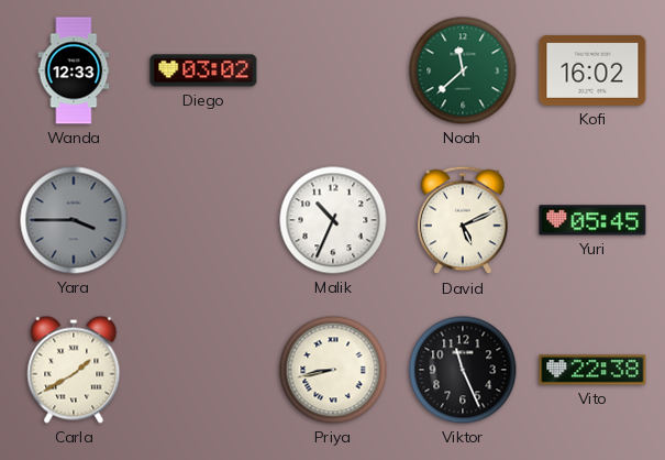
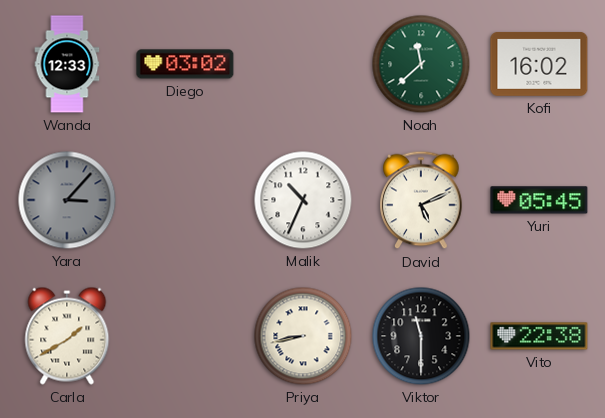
Yara: 3:45 -> 3:07 (67, 200)
Viktor: 11:26 -> 11:30 (421, 336)
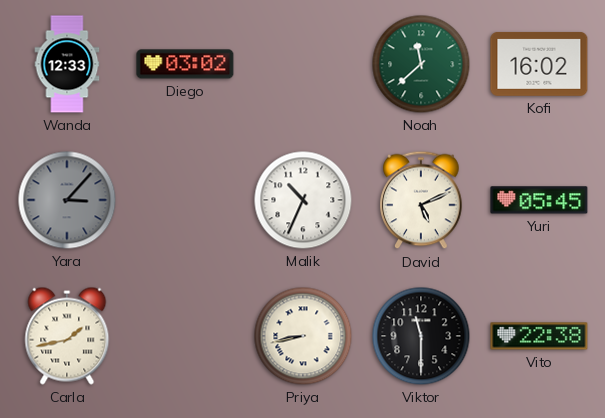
Carla: 1:40 -> 1:43 (67, 336)
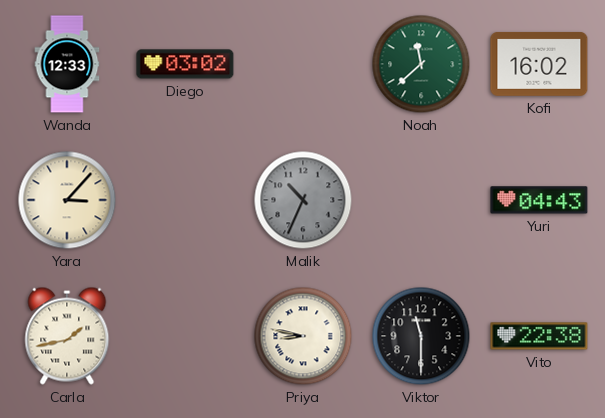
Yara dial: grey -> cream (67, 200)
Malik dial: white -> grey (303, 200)
David: 5:11 -> none (421, 200)
Yuri: 05:45 -> 04:43 (539, 200)
Priya: 8:43 -> 8:47 (303, 336)
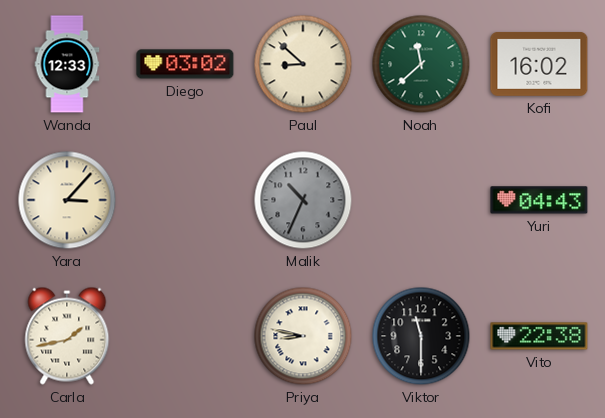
Paul: none -> 8:52 (303, 64)
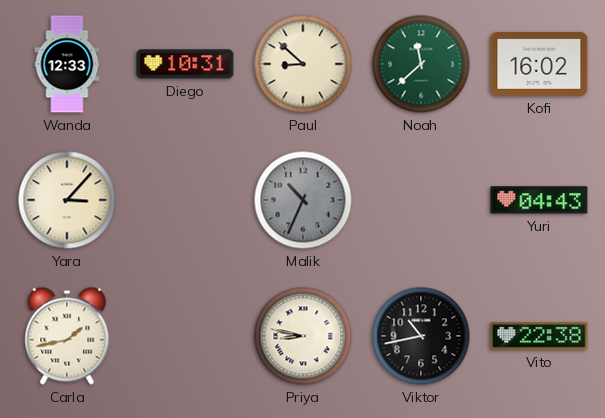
Diego: 03:02 -> 10:31 (185, 64)
Viktor: 11:30 -> 10:43 (421, 336)
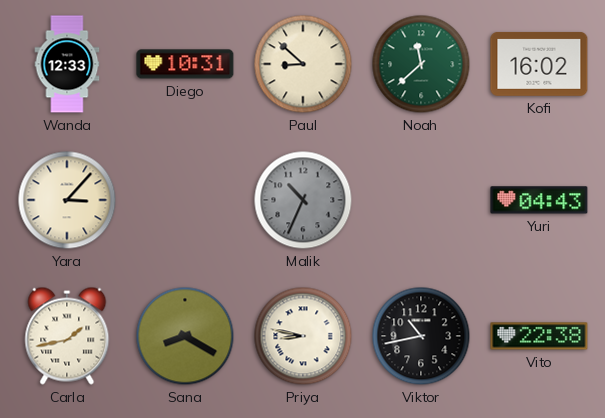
Sana: none -> 8:20 (185, 336)
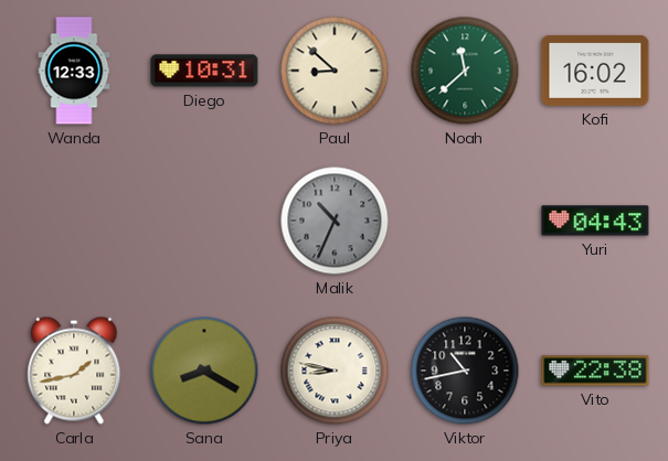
Yara: 3:07 -> none (67, 200)
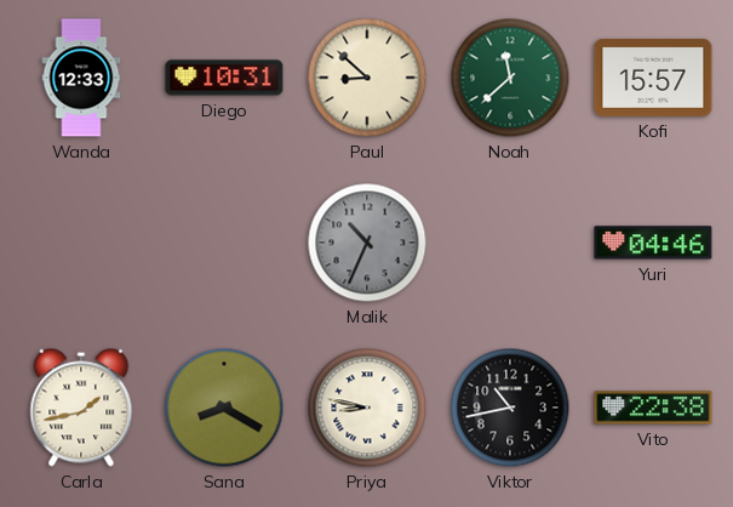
Kofi: 16:02 -> 15:57 (653, 78)
Yuri: 04:43 -> 04:46 (653, 243)
